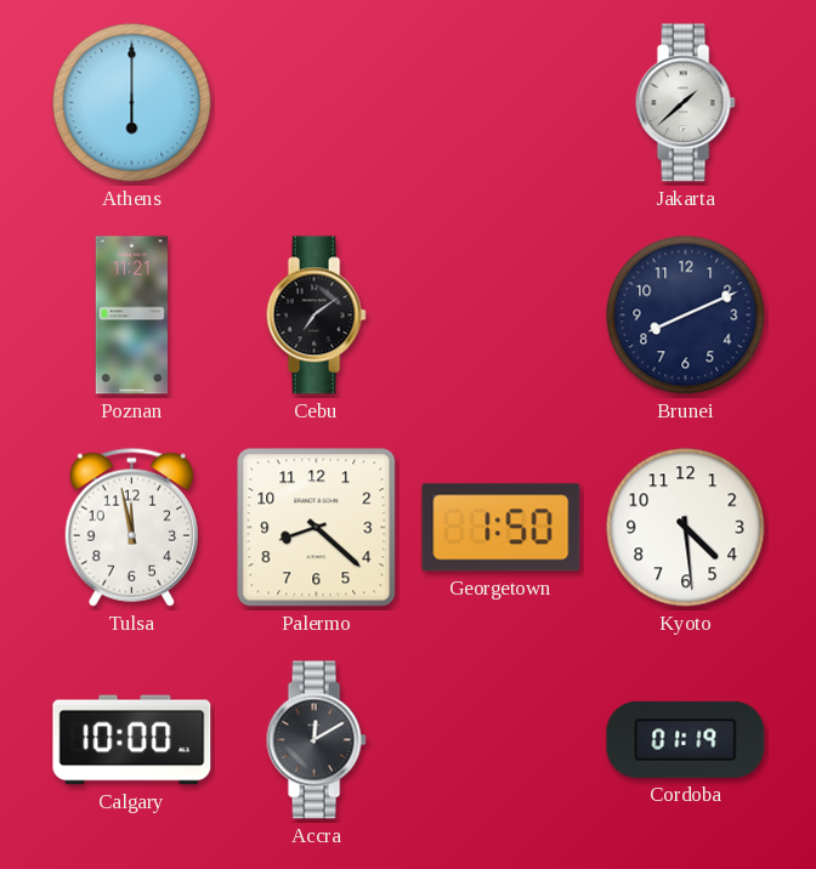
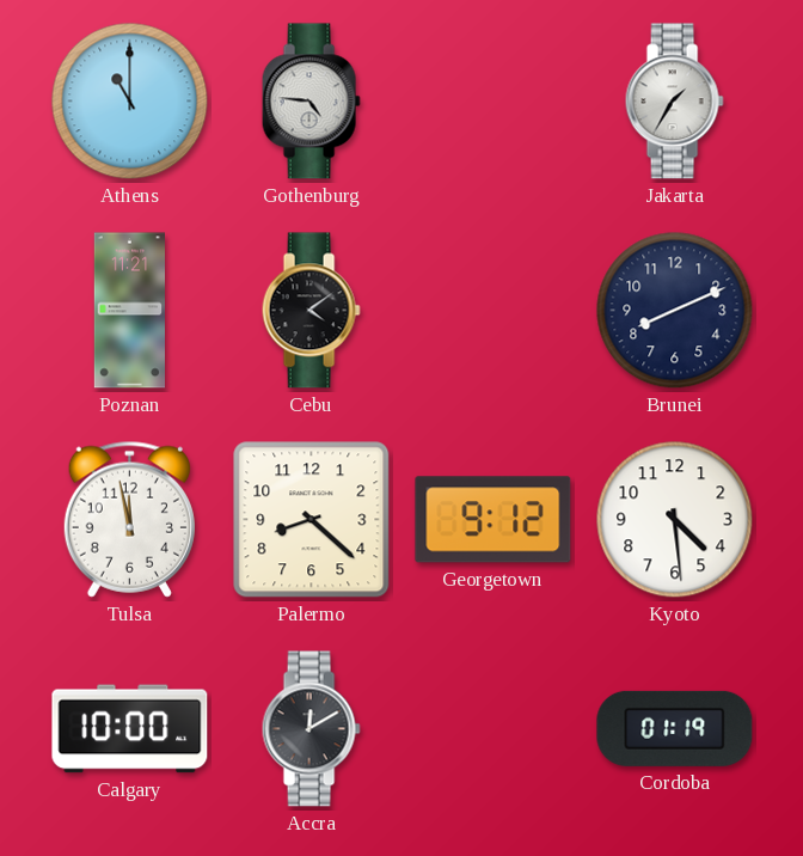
Athens: 6:00 -> 11:00 (130, 102)
Gothenburg: none -> 4:46 (311, 102)
Jakarta: 1:38 -> 1:35 (674, 102)
Cebu: 7:09 -> 4:09 (311, 311)
Georgetown: 1:50 -> 9:12 (494, 520)
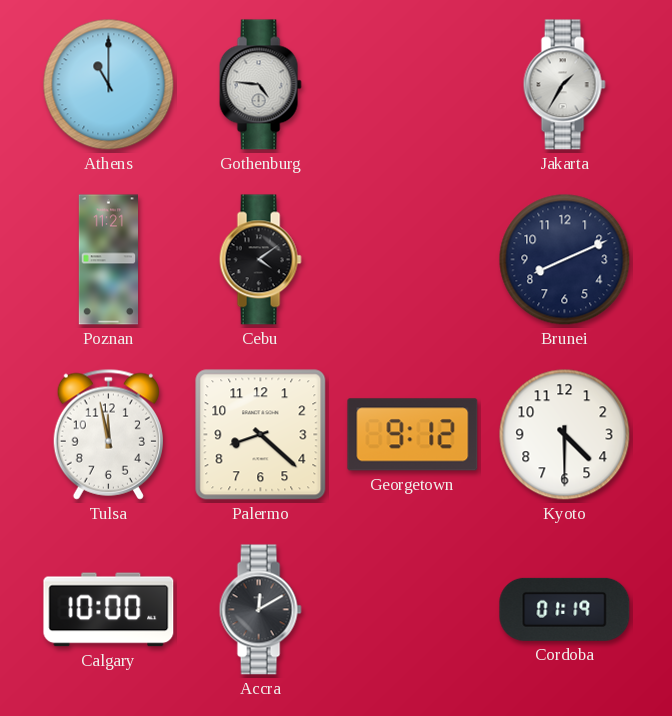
Kyoto: 4:29 -> 4:30 (565, 435)
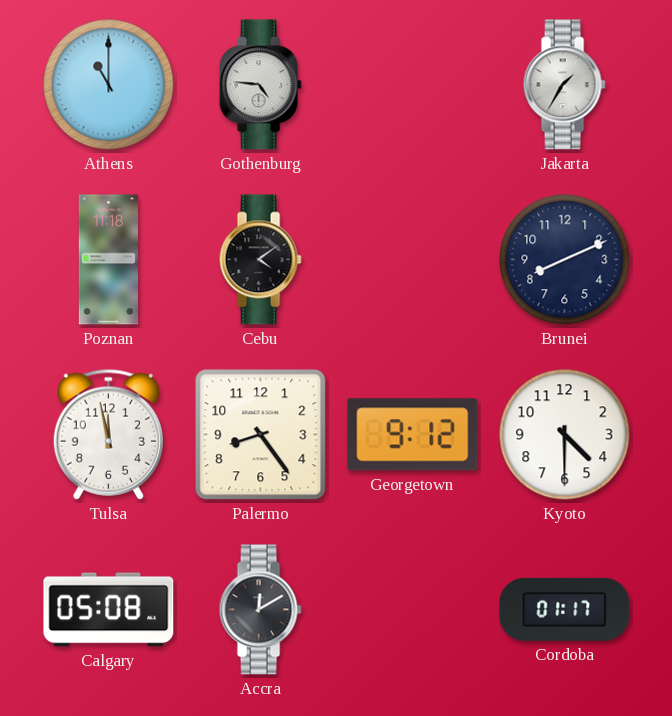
Poznan: 11:21 -> 11:18 (108, 260)
Palermo: 8:22 -> 8:24 (261, 435)
Calgary: 10:00 -> 05:08 (109, 610)
Cordoba: 01:19 -> 01:17 (565, 609)
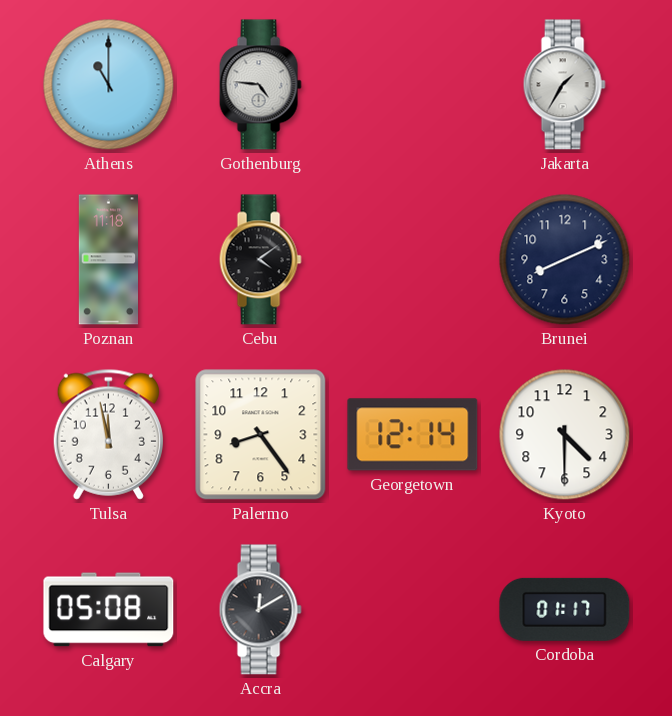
Georgetown: 9:12 -> 12:14 (413, 435)
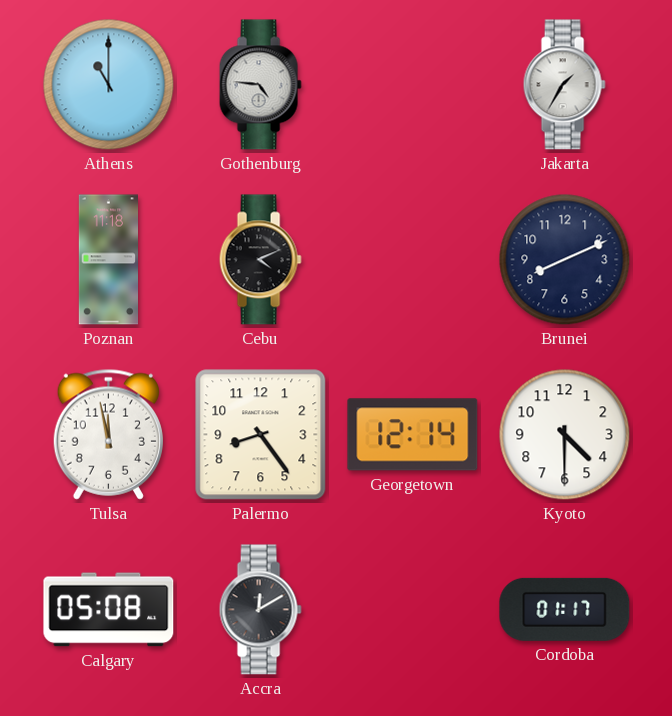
Cebu: 4:09 -> 4:11 (260, 260)
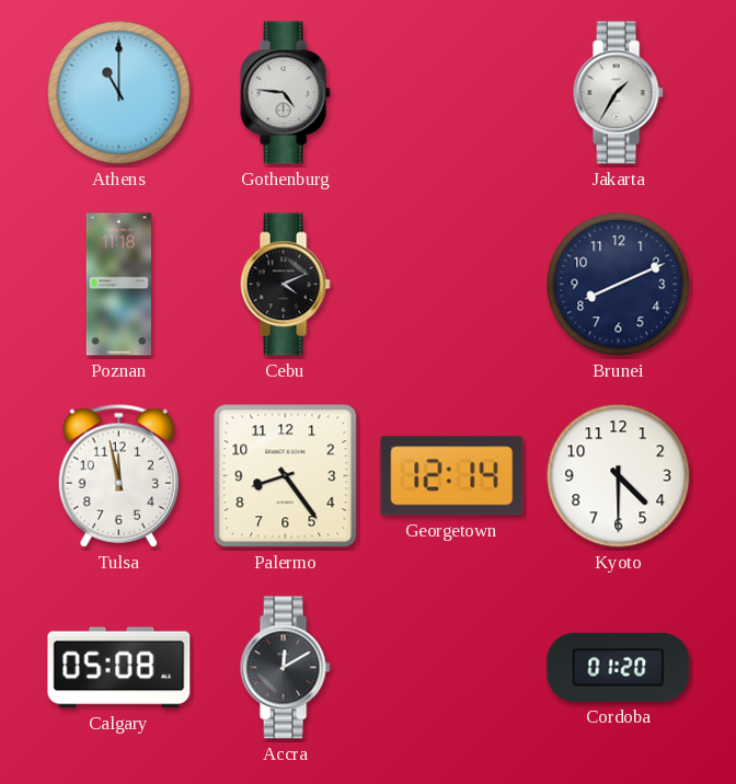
Cordoba: 01:17 -> 01:20 (619, 667)
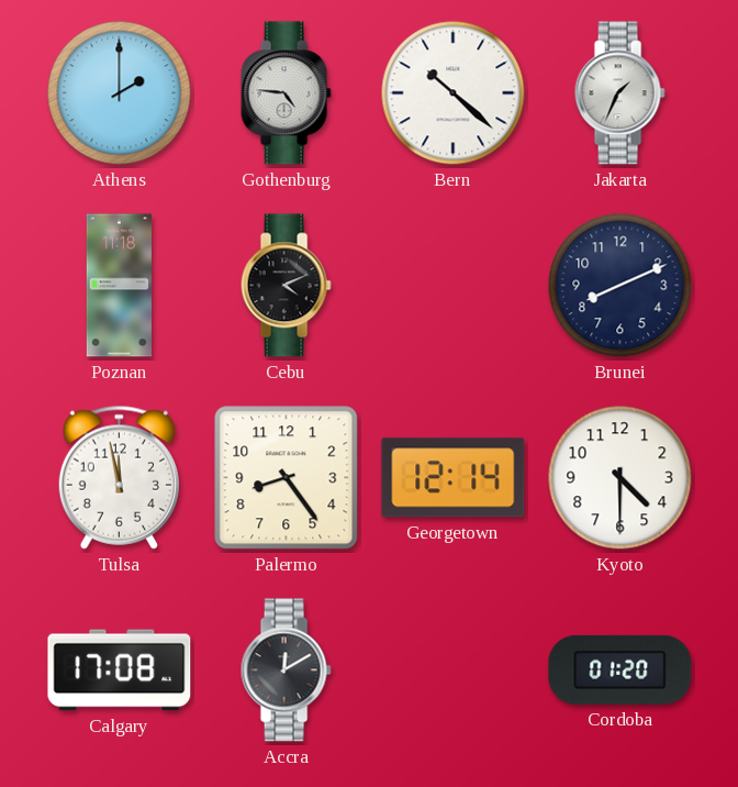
Athens: 11:00 -> 2:00 (120, 93)
Bern: none -> 10:22 (454, 93)
Jakarta: 1:35 -> 1:34 (619, 93)
Calgary: 05:08 -> 17:08 (120, 670)
